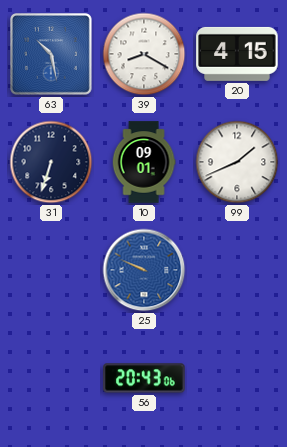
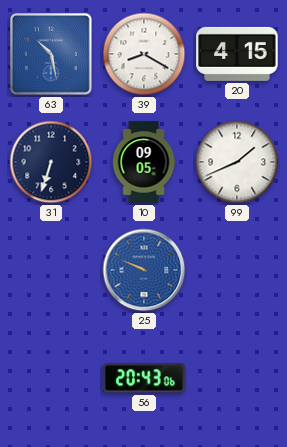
10: 09:01 -> 09:05 (144, 162)
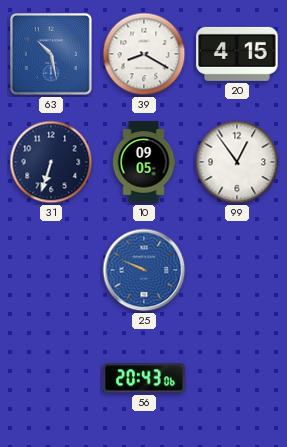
99: 1:41 -> 12:54 (237, 162)
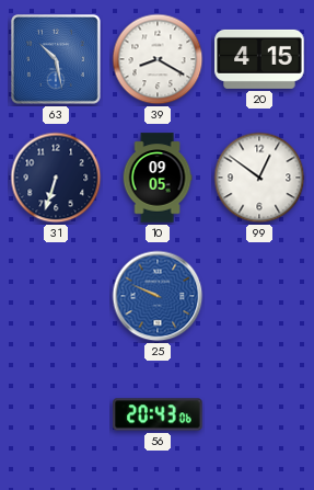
99: 12:54 -> 12:51 (259, 178)
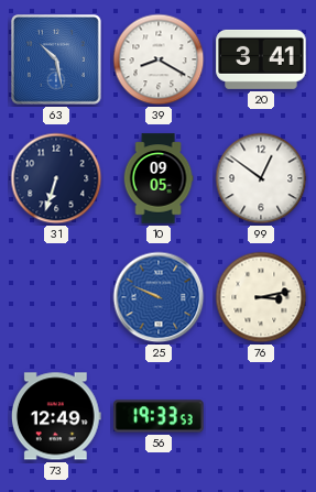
20: 4:15 -> 3:41 (261, 59)
76: none -> 3:13 (261, 297)
73: none -> 12:49 (56, 416)
56: 20:43 -> 19:33 (159, 416)
